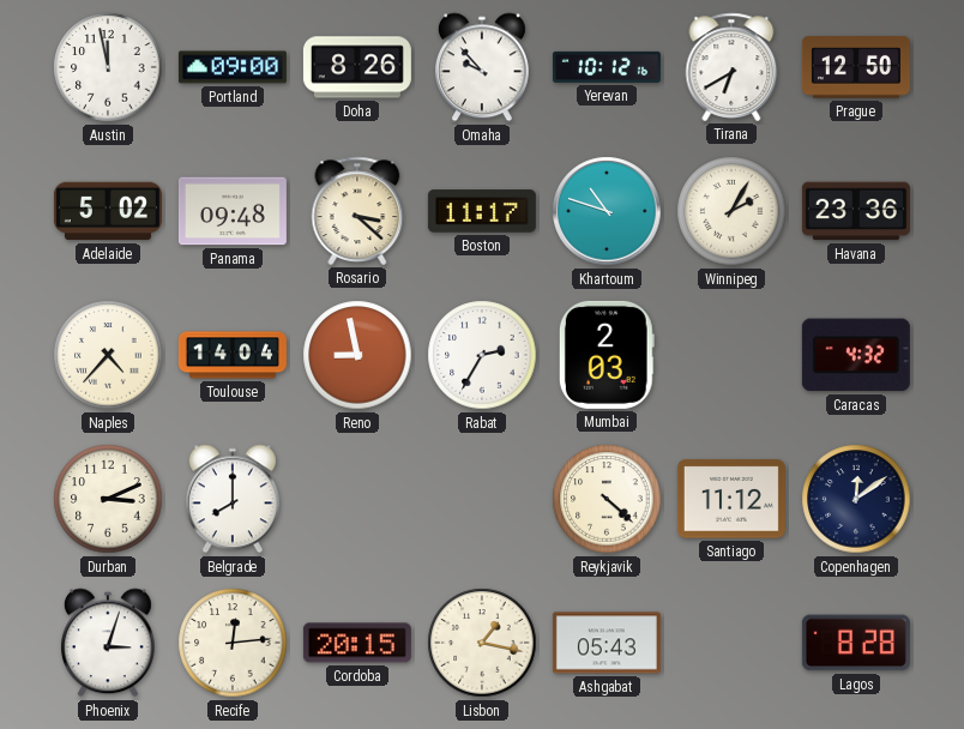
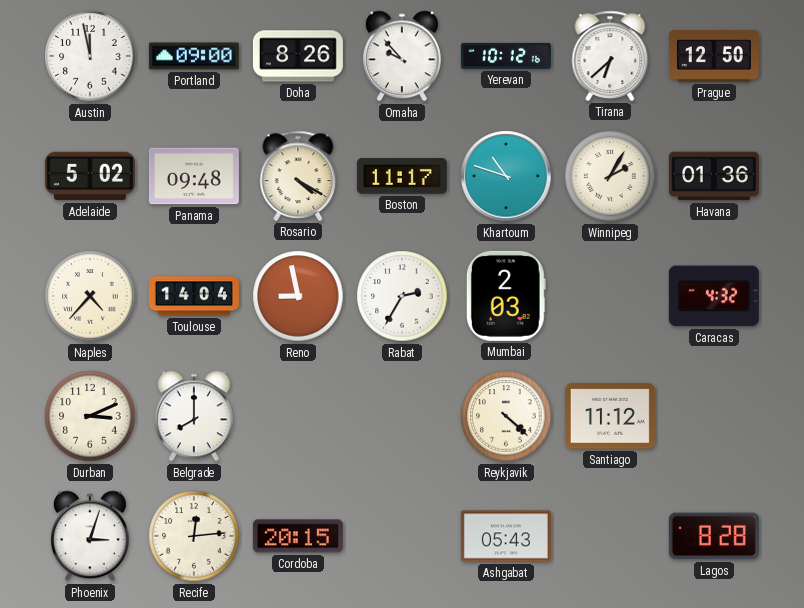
Tirana: 6:40 -> 6:38 (610, 56)
Rosario: 3:22 -> 4:20 (298, 176)
Havana: 23:36 -> 01:36 (714, 176)
Copenhagen: 12:09 -> none (856, 499)
Lisbon: 1:17 -> none (482, 643)
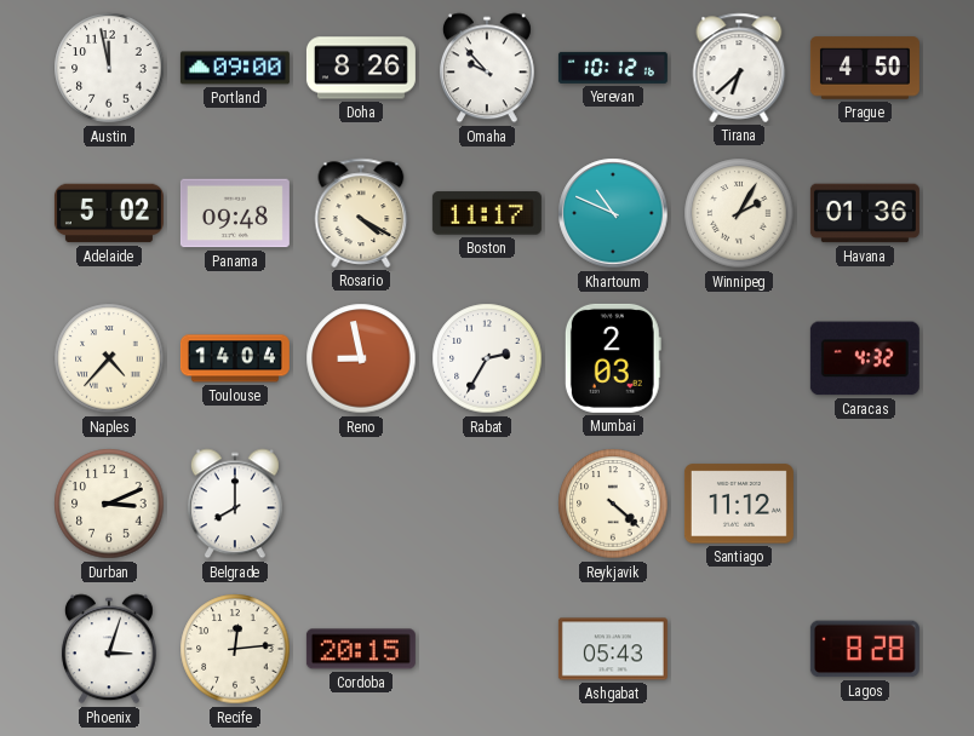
Prague: 12:50 -> 4:50 (865, 68)
Khartoum: 10:48 -> 10:49 (613, 213)
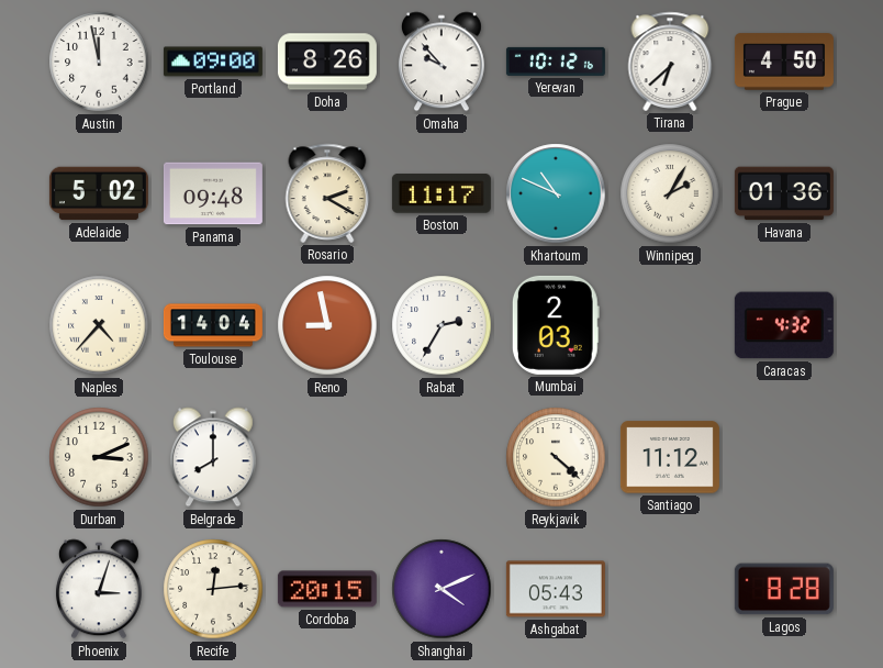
Rosario: 4:20 -> 2:20 (327, 193)
Shanghai: none -> 4:11 (441, 589)
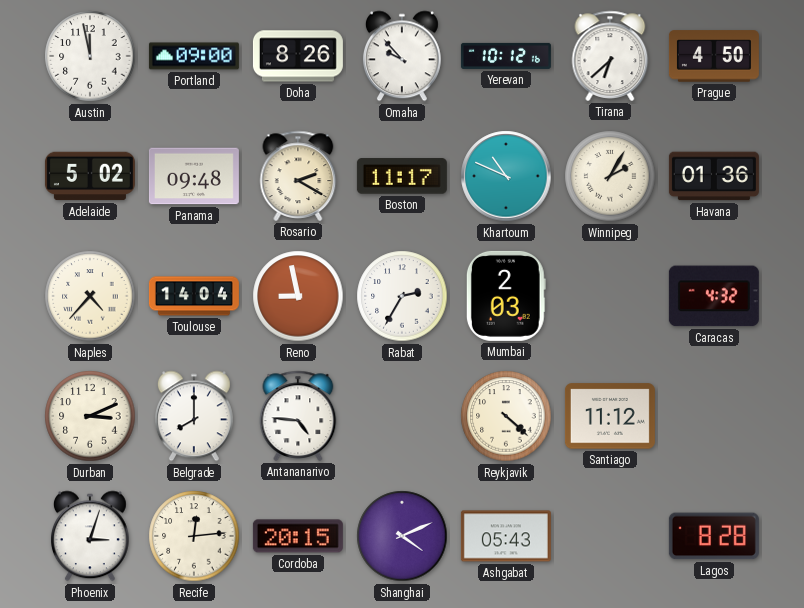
Antananarivo: none -> 4:46 (298, 416)
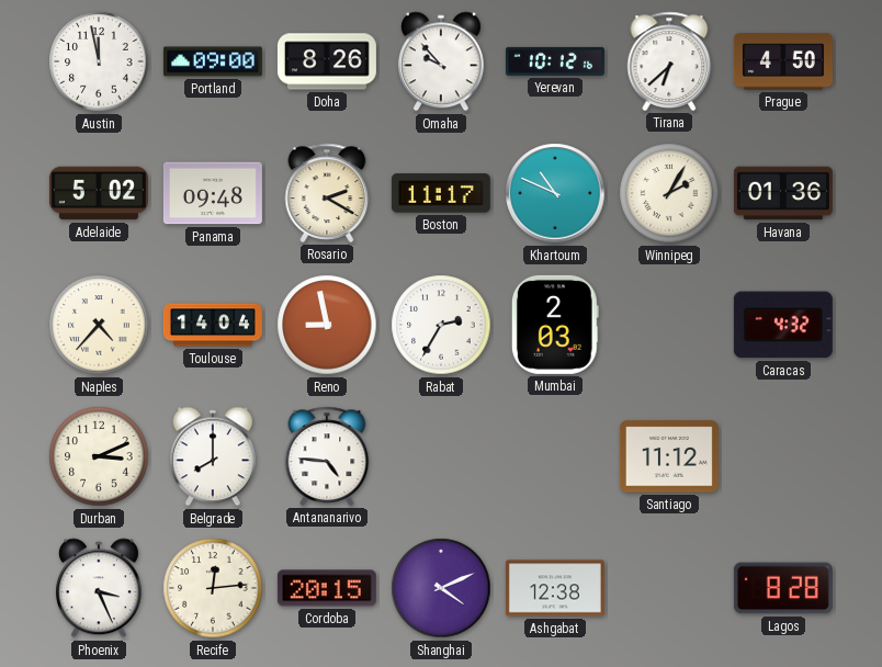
Reykjavik: 4:22 -> none (506, 416)
Phoenix: 3:03 -> 3:26 (99, 588)
Ashgabat: 05:43 -> 12:38 (555, 588)
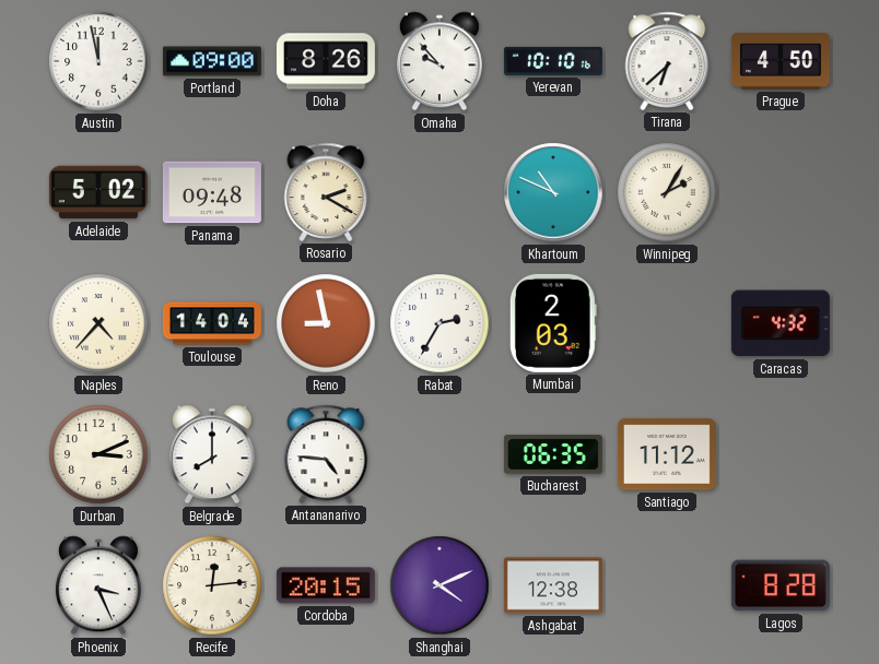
Yerevan: 10:12 -> 10:10 (553, 61)
Boston: 11:17 -> none (441, 193)
Havana: 01:36 -> none (783, 193)
Bucharest: none -> 06:35 (553, 454)
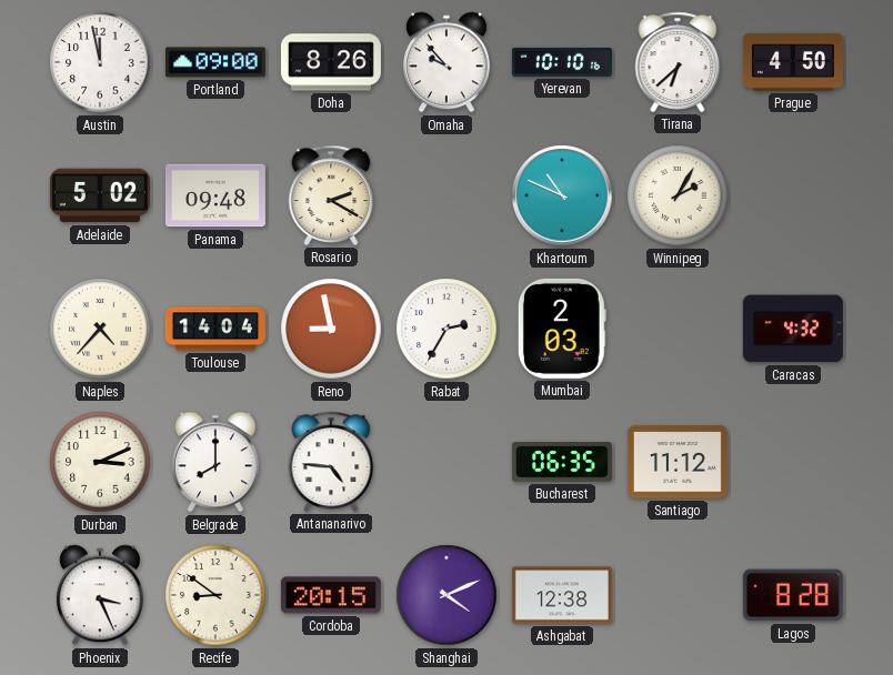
Recife: 12:14 -> 8:51 (215, 595)
